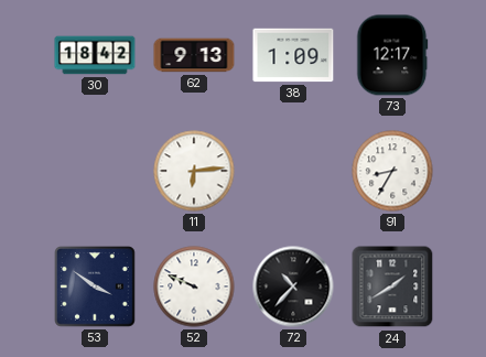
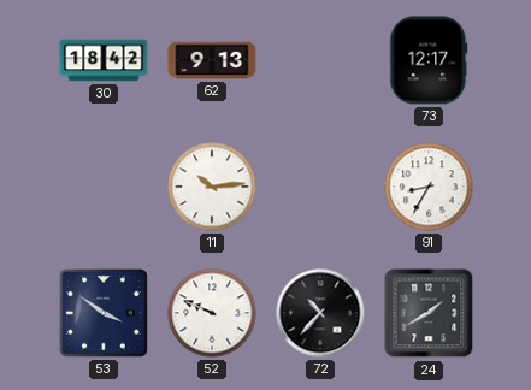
38: 1:09 -> none (293, 55)
11: 6:14 -> 10:14 (212, 187)
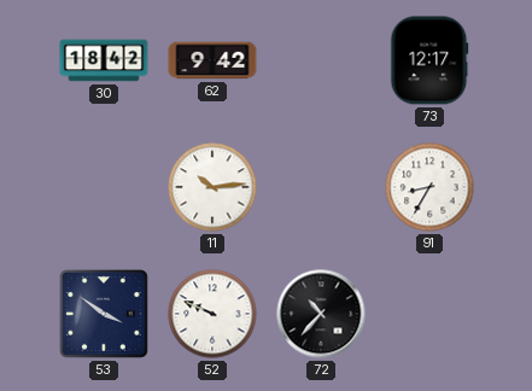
62: 9:13 -> 9:42 (212, 60)
24: 1:40 -> none (429, 313)
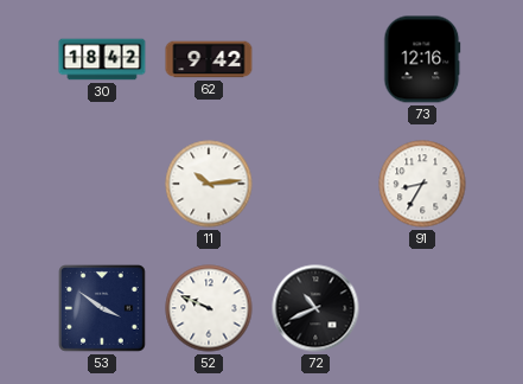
73: 12:17 -> 12:16 (422, 59)
72: 10:37 -> 10:41 (315, 308)
